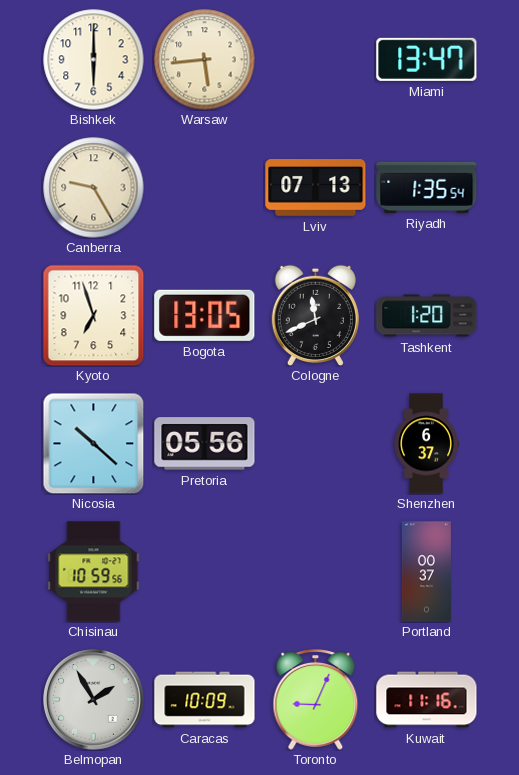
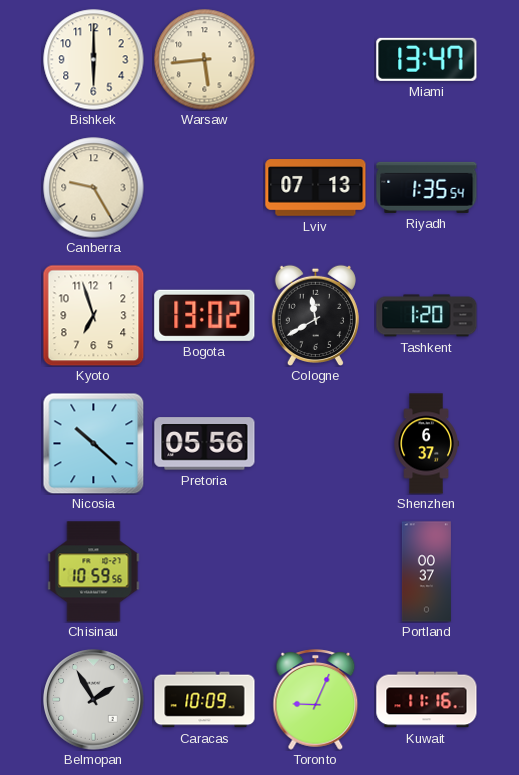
Bogota: 13:05 -> 13:02 (205, 315)
Cologne: 11:41 -> 11:40 (315, 315)
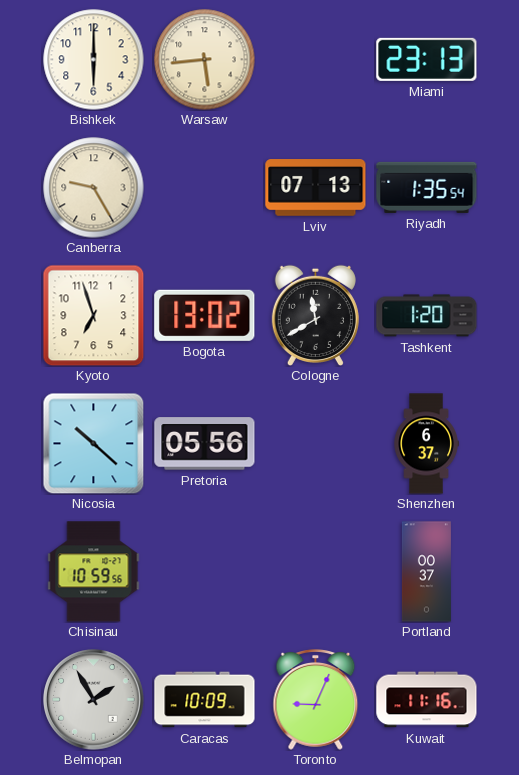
Miami: 13:47 -> 23:13 (427, 59)
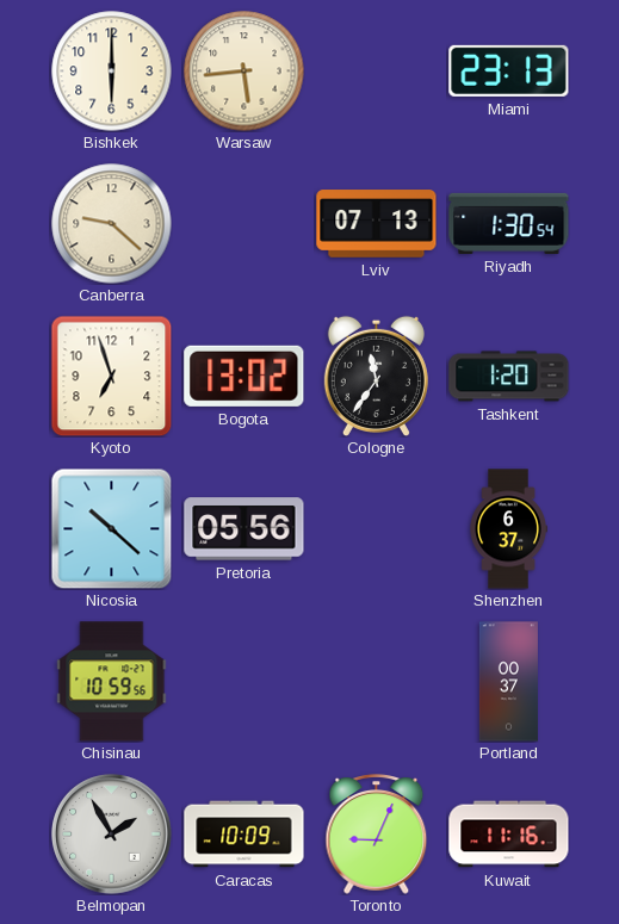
Canberra: 9:25 -> 9:22 (112, 224)
Riyadh: 1:35 -> 1:30 (509, 223)
Cologne: 11:40 -> 11:36 (376, 376)
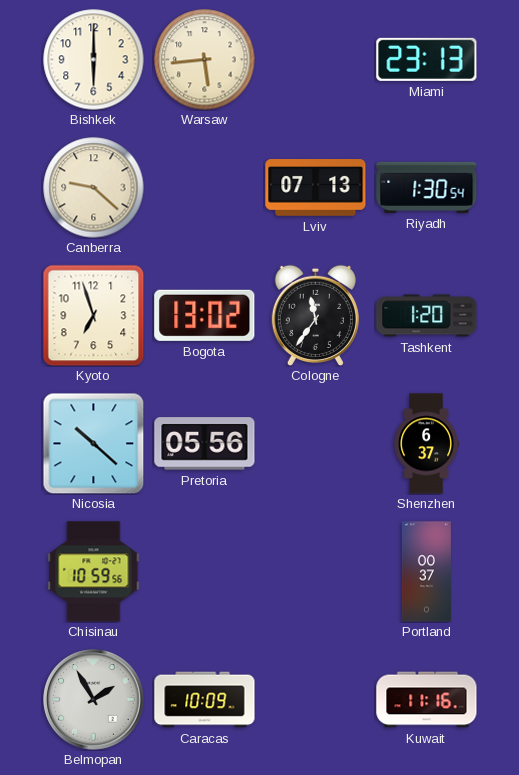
Toronto: 9:04 -> none (377, 835)
